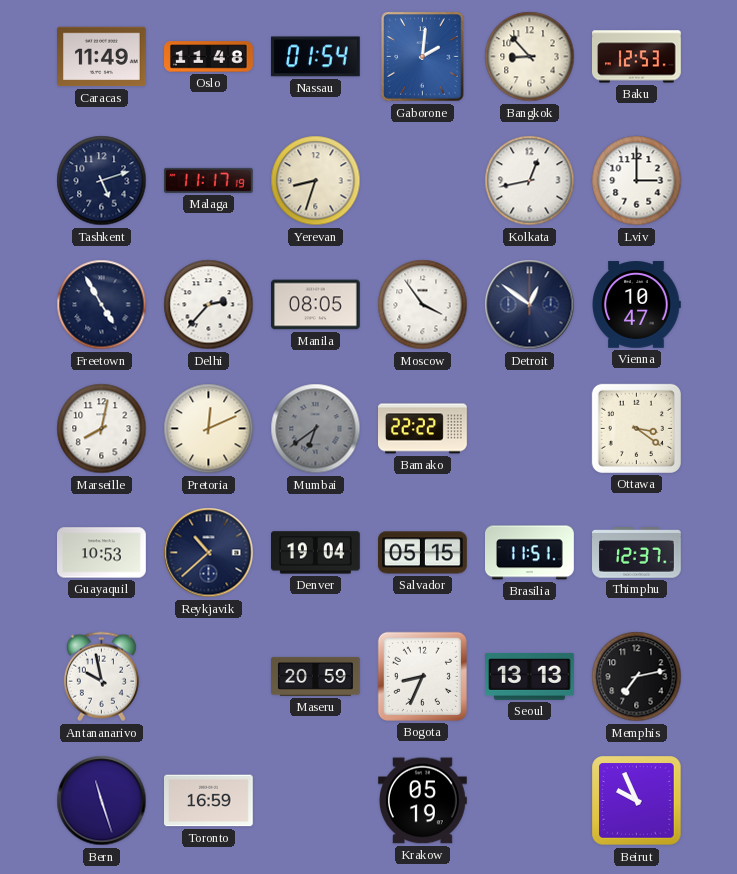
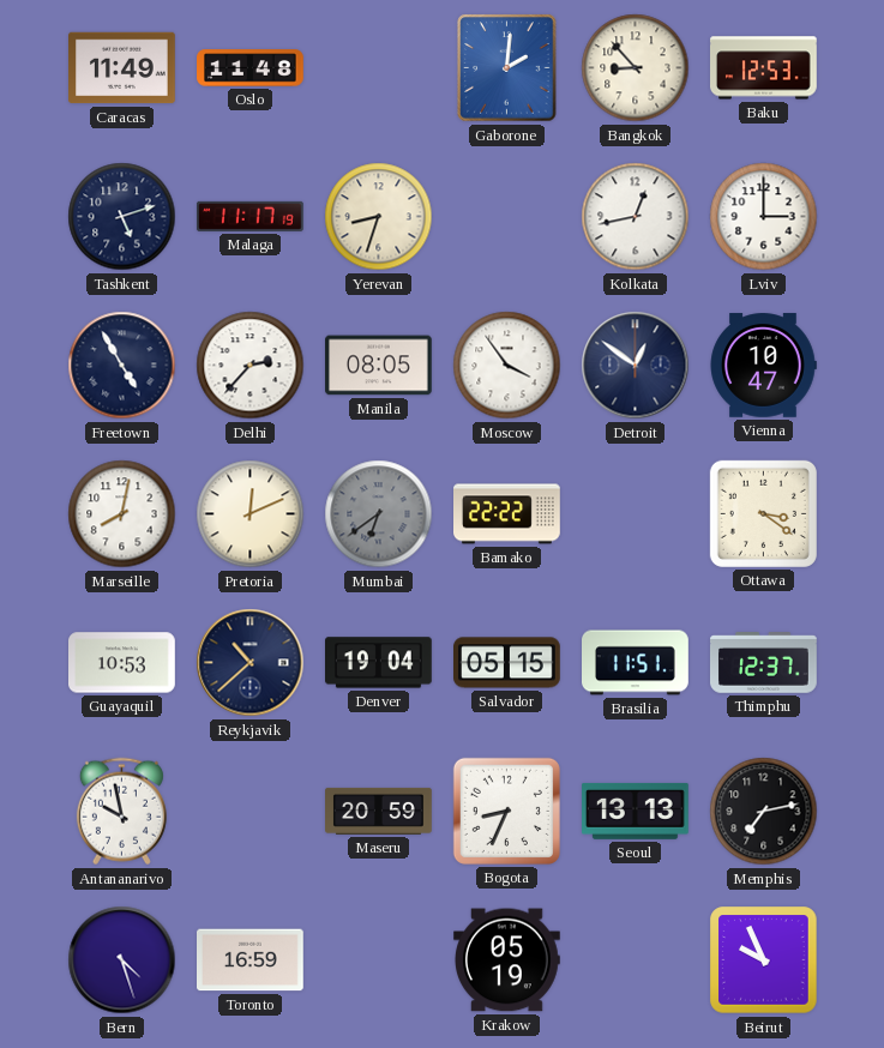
Nassau: 01:54 -> none (315, 57)
Bern: 11:27 -> 4:27 (122, 960)
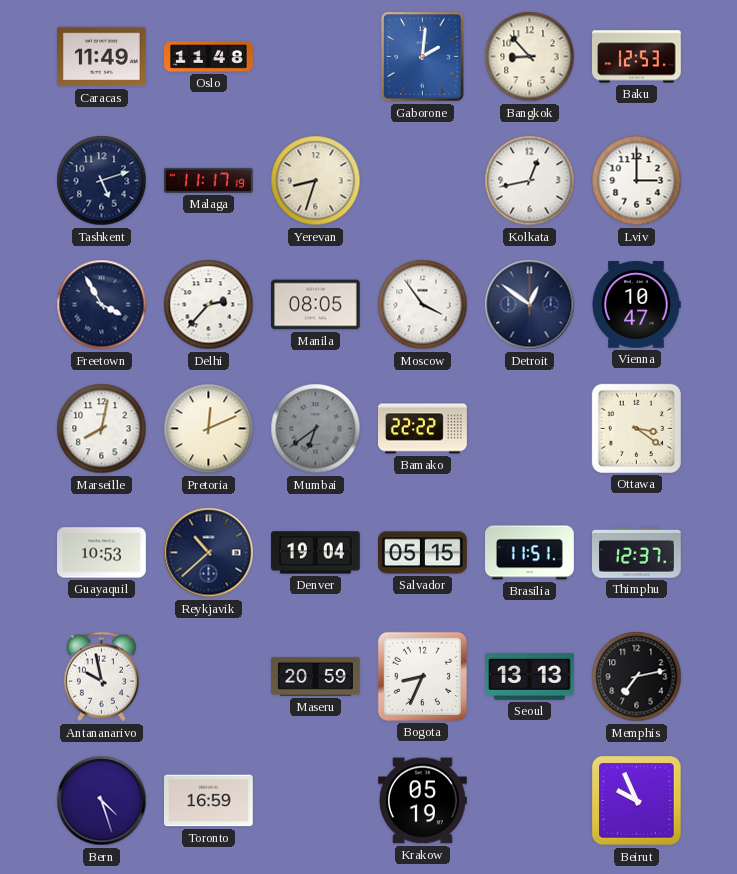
Freetown: 4:55 -> 3:55 (102, 305)
